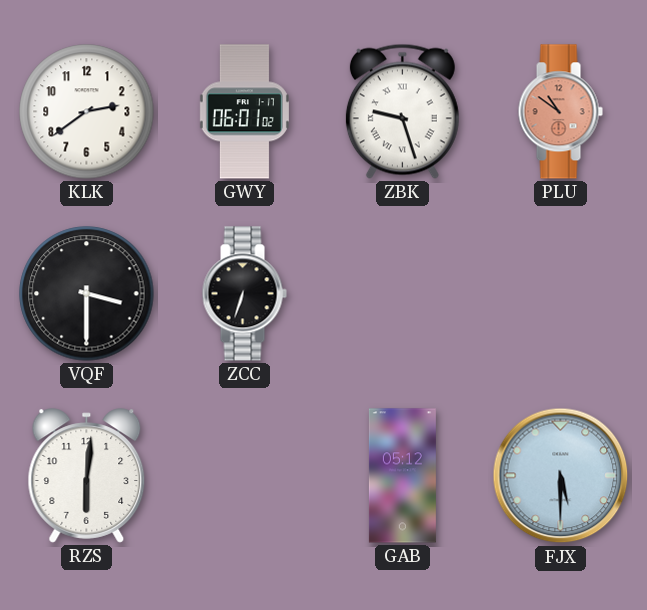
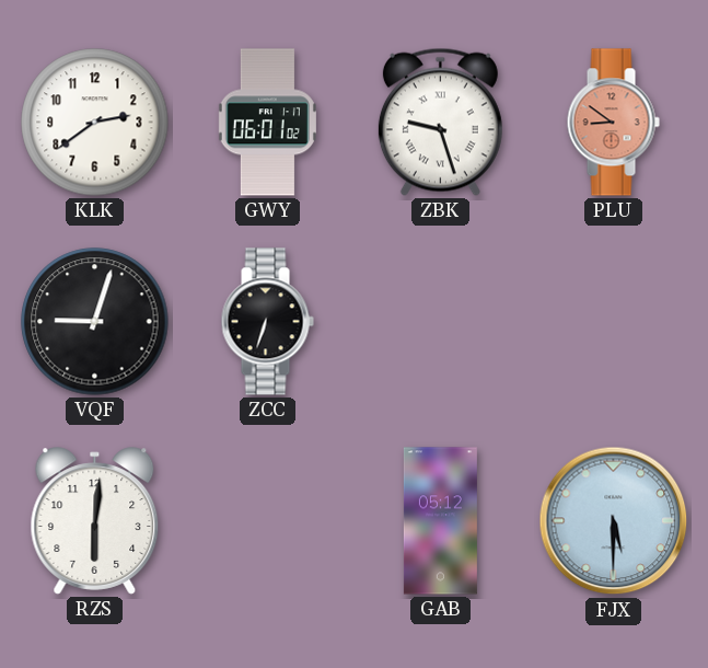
PLU: 10:51 -> 8:51 (613, 123)
VQF: 3:30 -> 9:03 (95, 322)
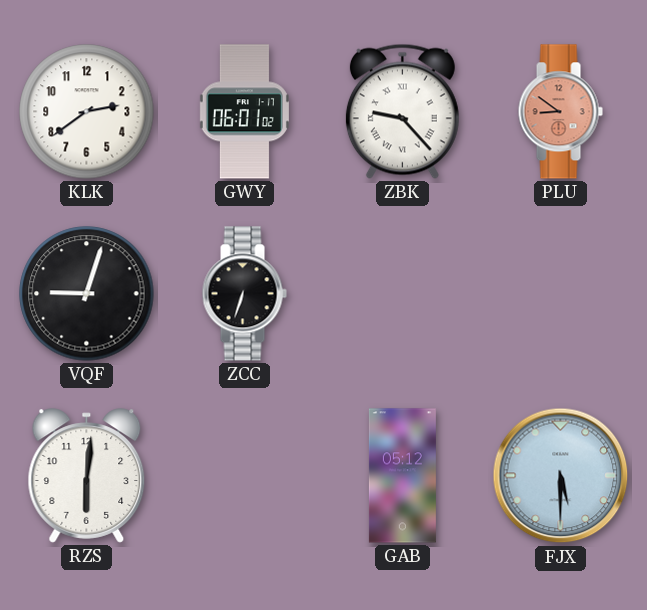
ZBK: 9:27 -> 9:23 (402, 111)
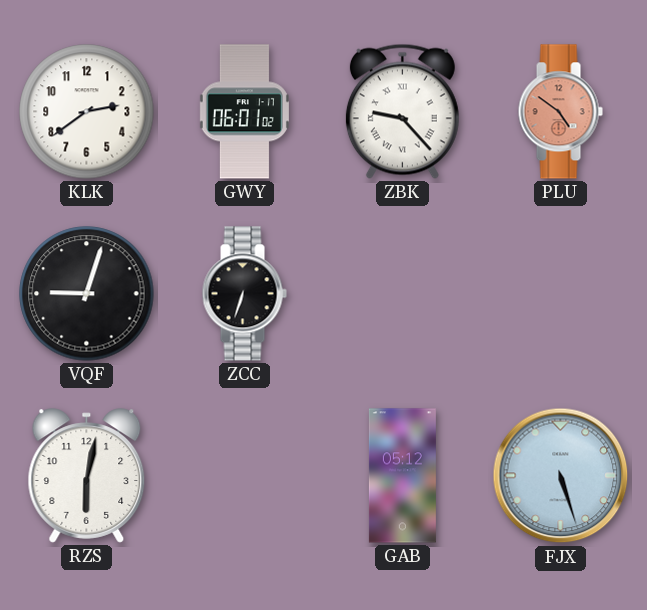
PLU: 8:51 -> 4:51 (560, 112)
RZS: 6:01 -> 6:02 (87, 476)
FJX: 5:30 -> 5:27 (561, 476)
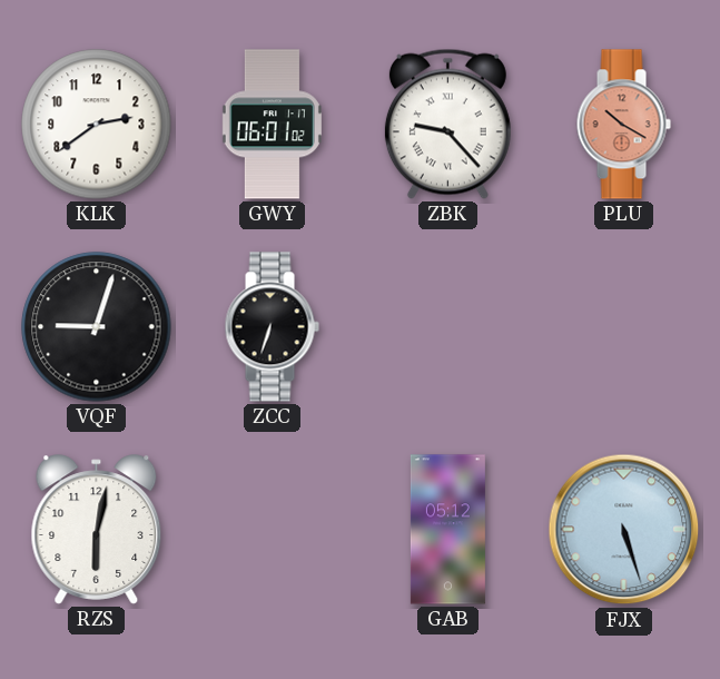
PLU: 4:51 -> 10:20 (623, 125)
